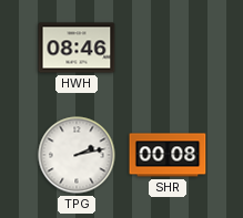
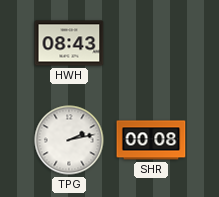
HWH: 08:46 -> 08:43 (69, 43)
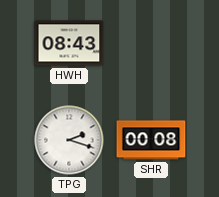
TPG: 2:13 -> 2:18 (69, 140)
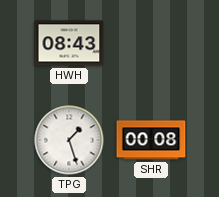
TPG: 2:18 -> 1:27 (69, 140)
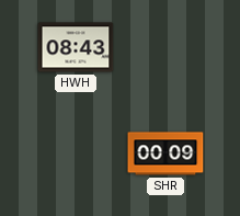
TPG: 1:27 -> none (69, 140)
SHR: 00:08 -> 00:09 (165, 154)
